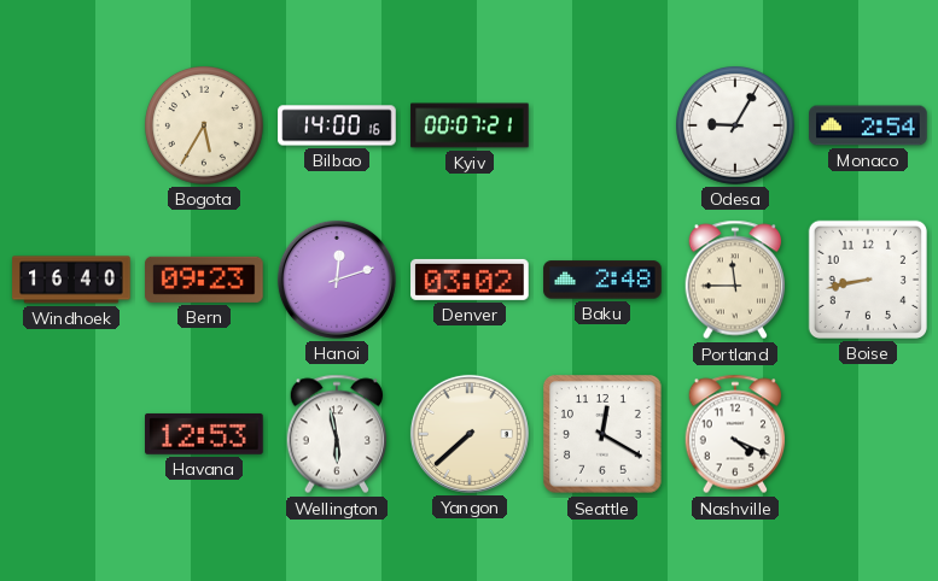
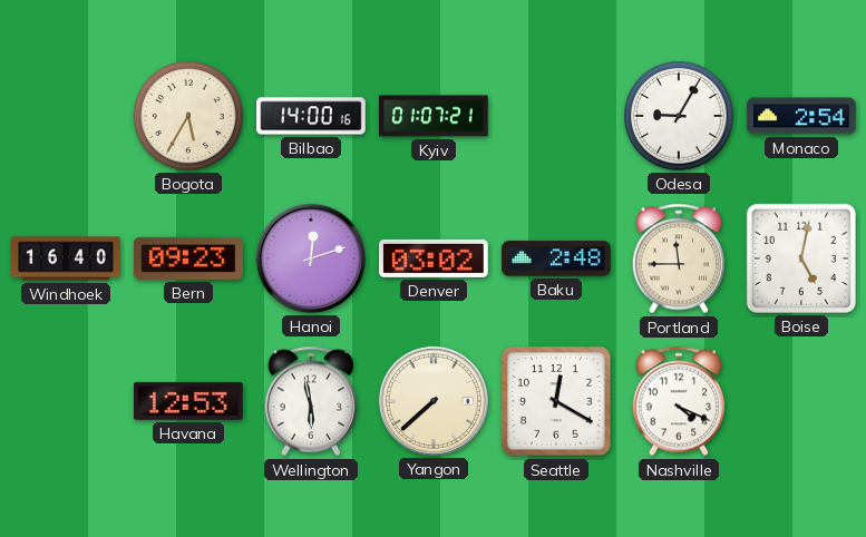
Kyiv: 00:07 -> 01:07 (434, 116)
Boise: 8:43 -> 5:02 (801, 258)
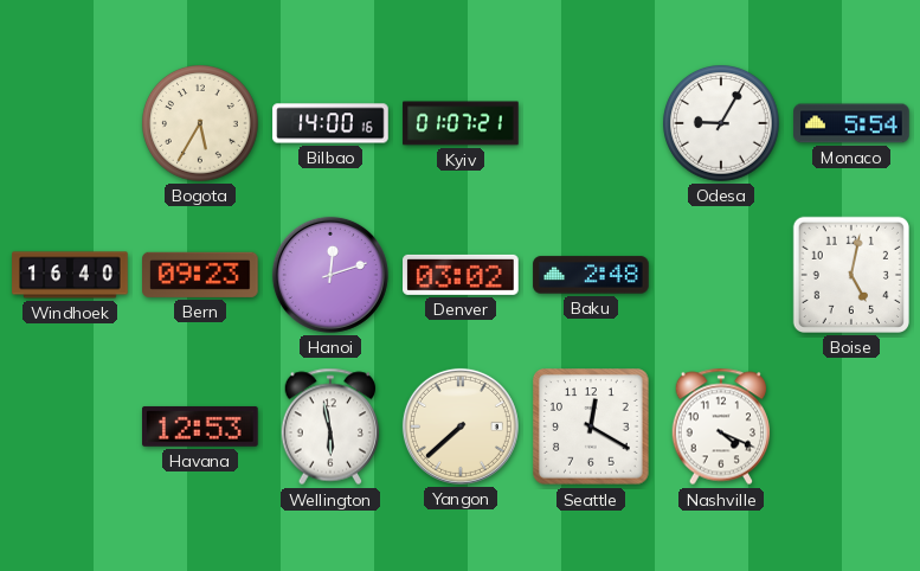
Monaco: 2:54 -> 5:54 (851, 123)
Portland: 11:45 -> none (679, 258)
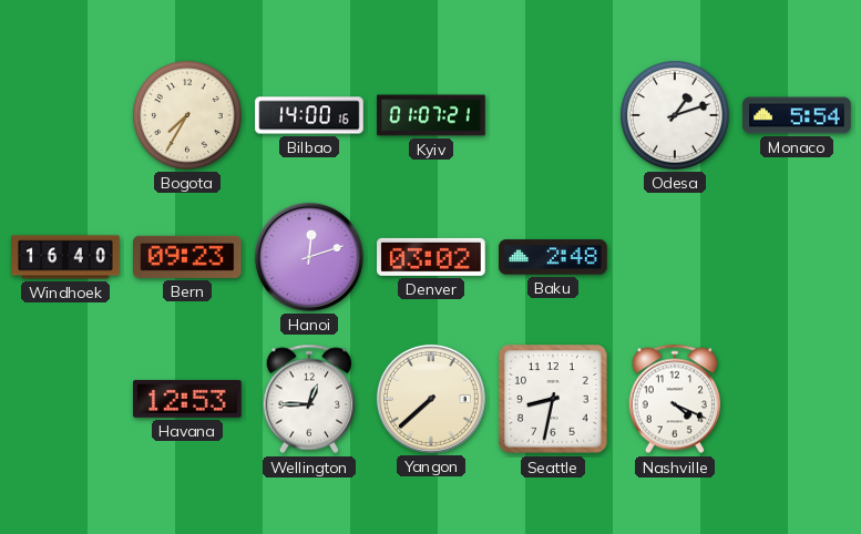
Bogota: 5:35 -> 7:35 (188, 116)
Odesa: 9:05 -> 1:12 (676, 116)
Boise: 5:02 -> none (851, 275)
Wellington: 5:58 -> 12:45 (309, 399)
Seattle: 12:20 -> 8:32 (553, 399)
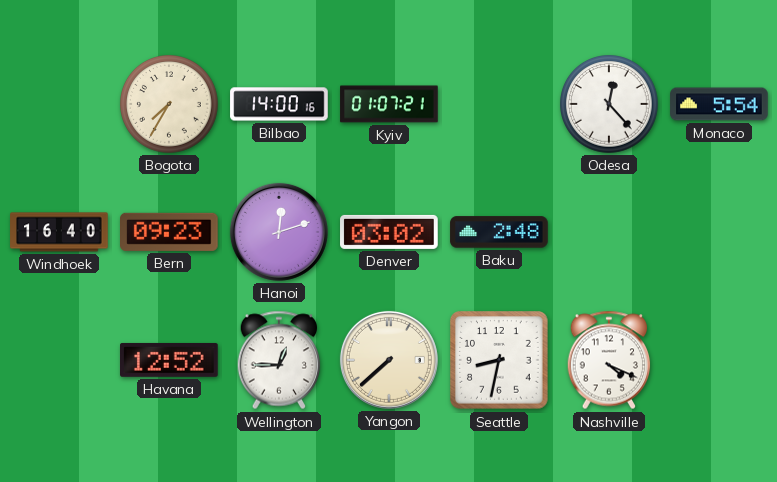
Odesa: 1:12 -> 12:23 (610, 105)
Havana: 12:53 -> 12:52 (169, 360)
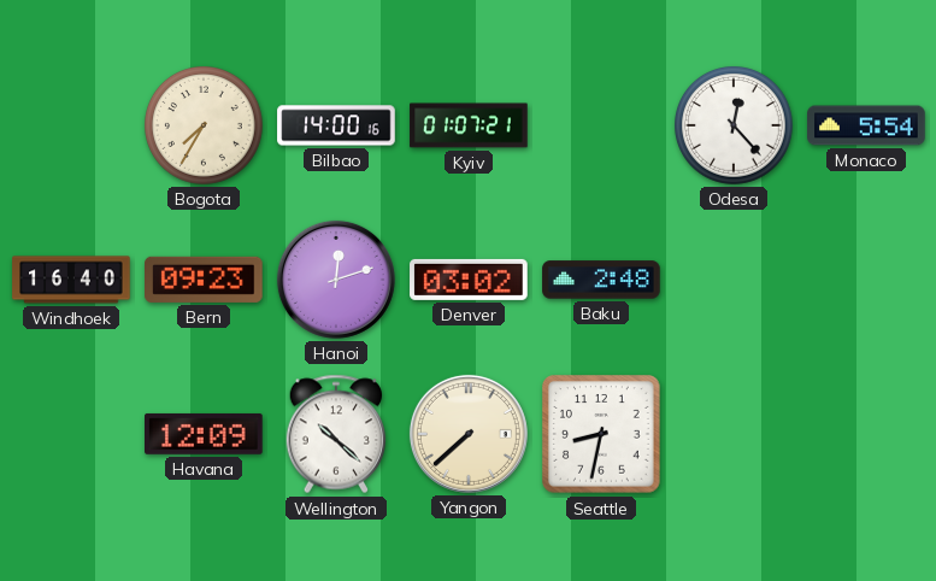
Havana: 12:52 -> 12:09 (204, 434)
Wellington: 12:45 -> 10:22 (336, 434)
Nashville: 4:19 -> none (609, 360)
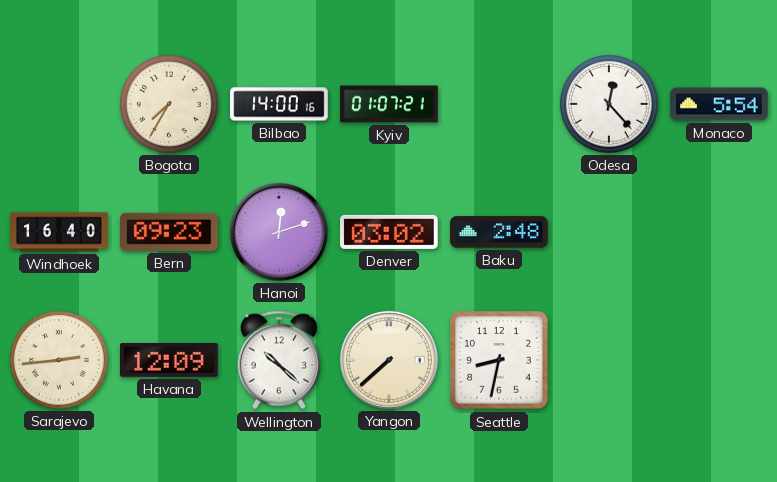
Sarajevo: none -> 2:44 (60, 361)
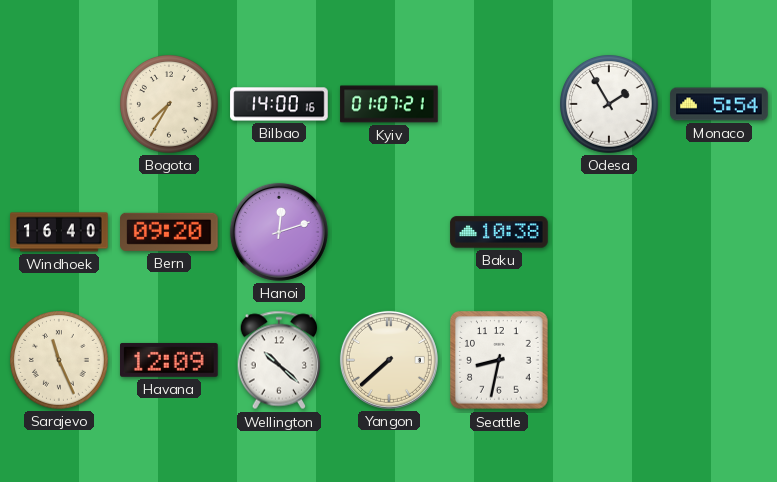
Odesa: 12:23 -> 1:55 (610, 105)
Bern: 09:23 -> 09:20 (169, 232)
Denver: 03:02 -> none (389, 232)
Baku: 2:48 -> 10:38 (499, 232)
Sarajevo: 2:44 -> 11:26 (60, 361)
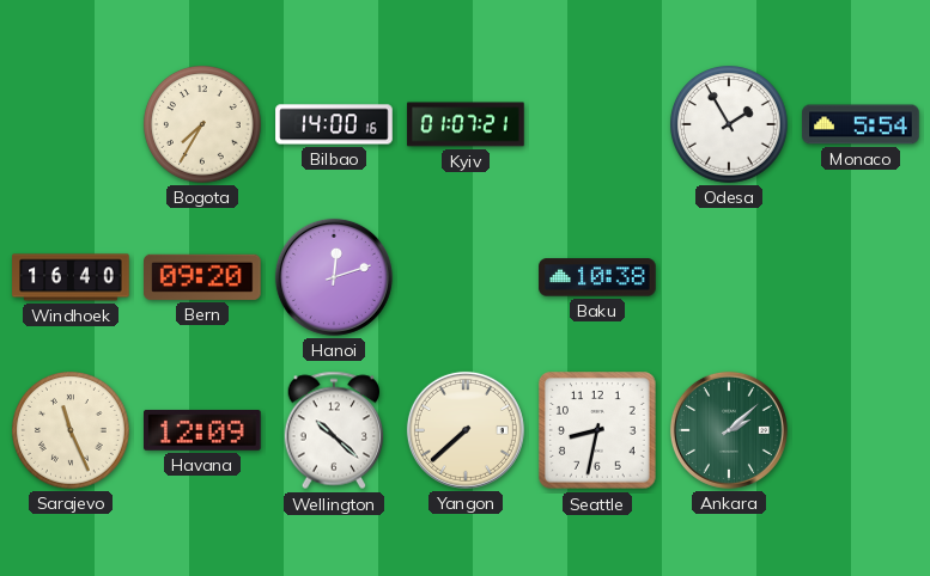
Ankara: none -> 2:08 (729, 430)
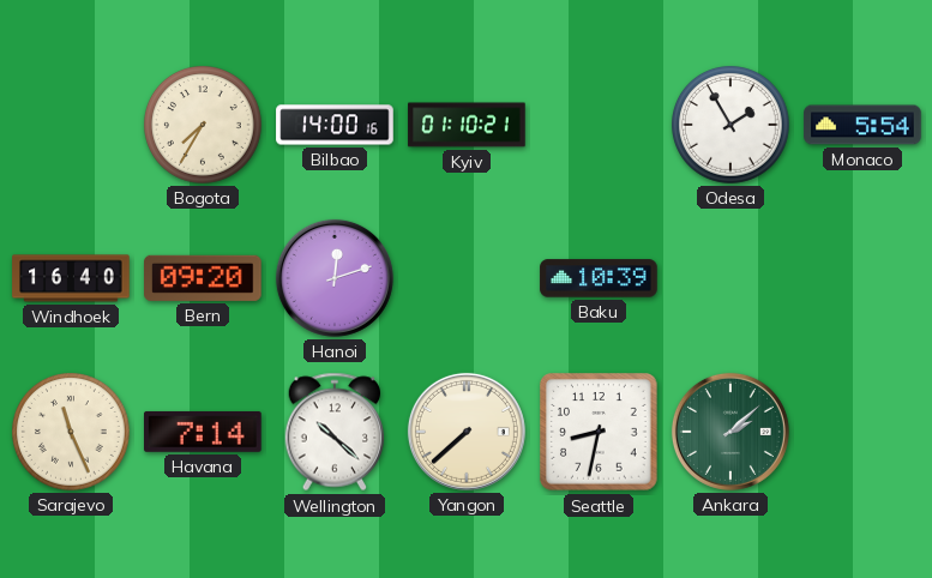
Kyiv: 01:07 -> 01:10 (467, 125)
Baku: 10:38 -> 10:39 (599, 278)
Havana: 12:09 -> 7:14 (203, 432)
